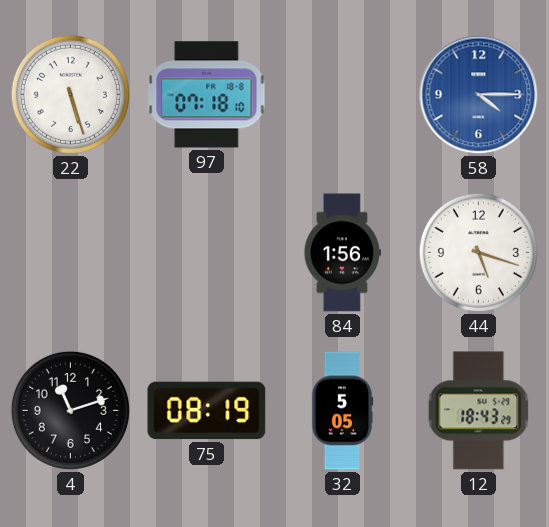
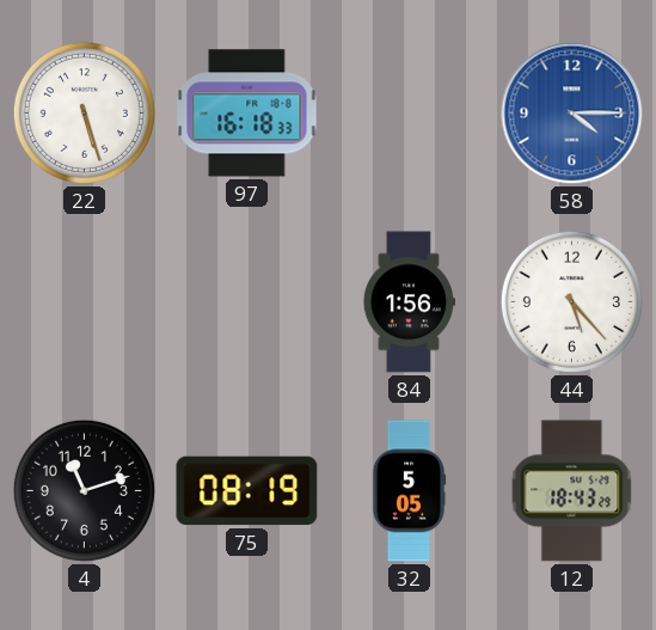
97: 07:18 -> 16:18 (247, 114)
44: 5:18 -> 5:23 (571, 301)
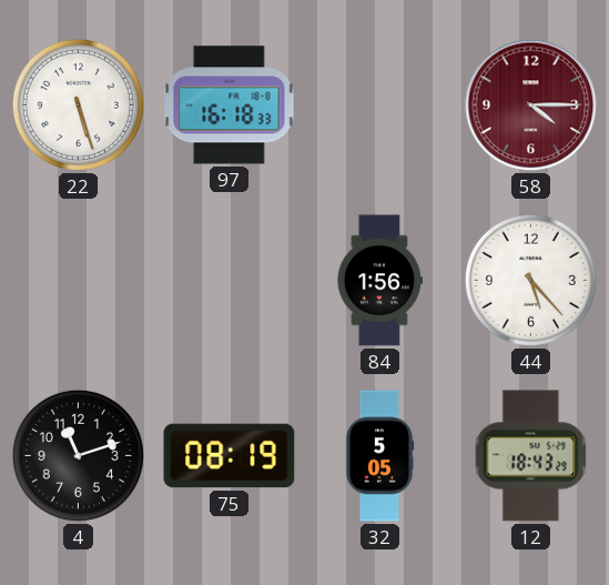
58 dial: blue -> burgundy (531, 105)
